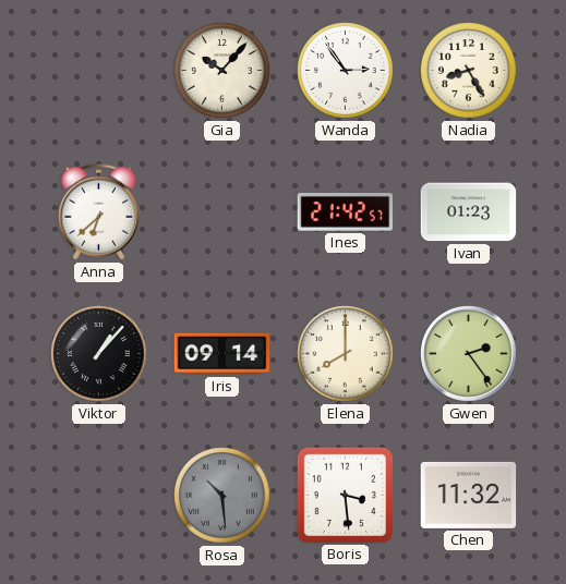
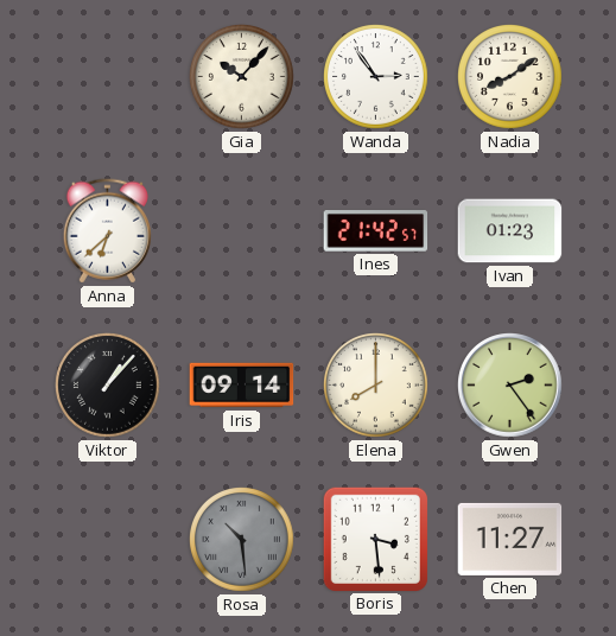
Nadia: 8:25 -> 8:09 (510, 77)
Chen: 11:32 -> 11:27 (510, 539)
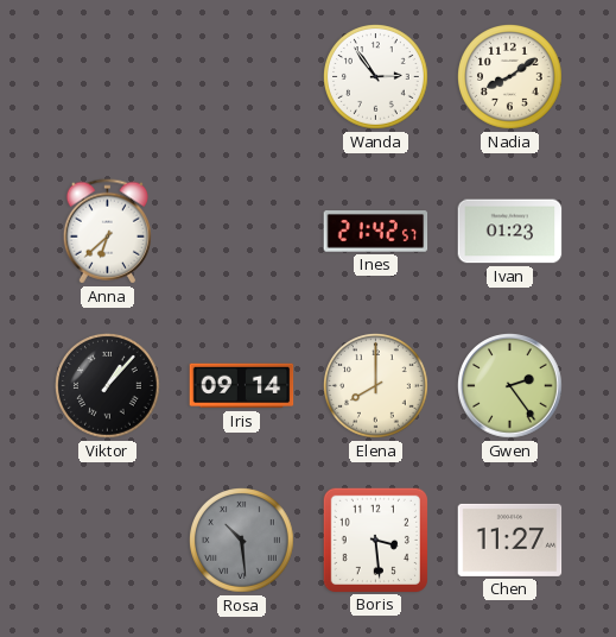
Gia: 10:07 -> none (242, 77)
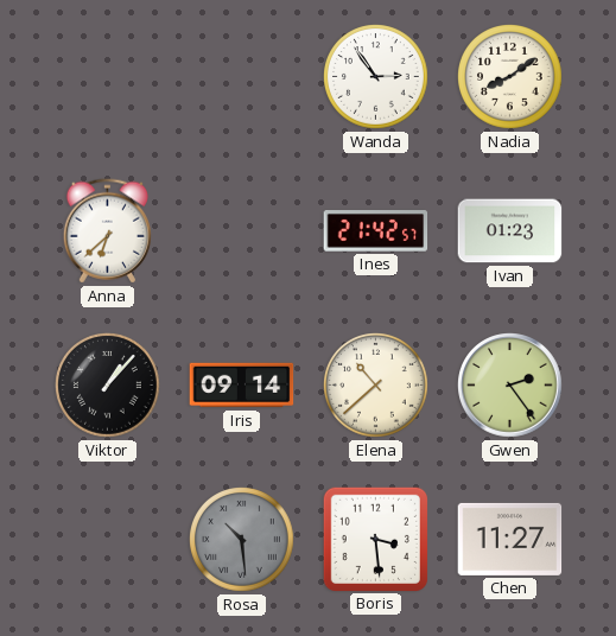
Elena: 8:00 -> 10:38 (376, 386)
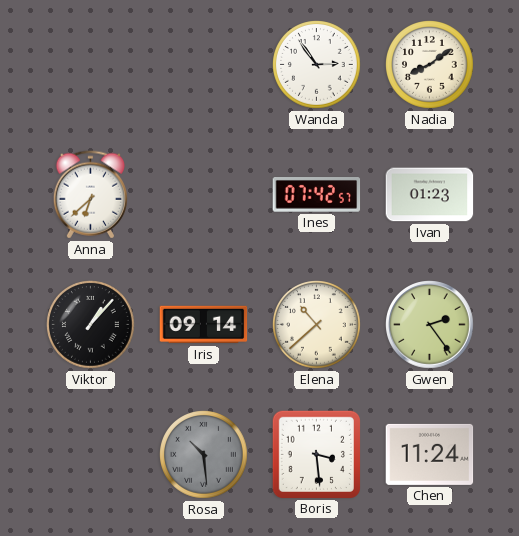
Ines: 21:42 -> 07:42 (317, 195)
Chen: 11:27 -> 11:24 (430, 454)
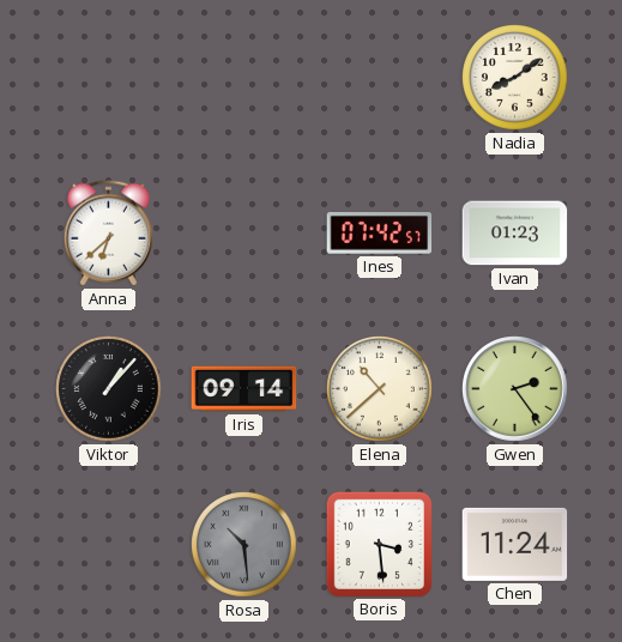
Wanda: 2:54 -> none (317, 65)
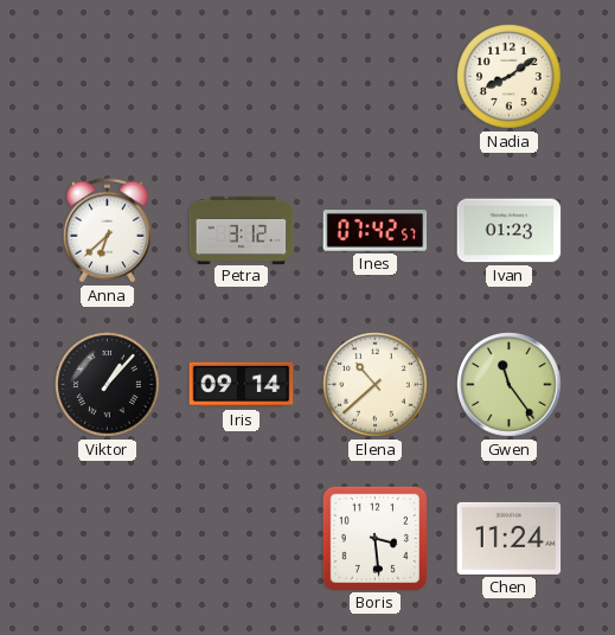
Petra: none -> 3:12 (242, 230)
Gwen: 2:24 -> 11:24 (510, 385)
Rosa: 10:29 -> none (244, 545)
